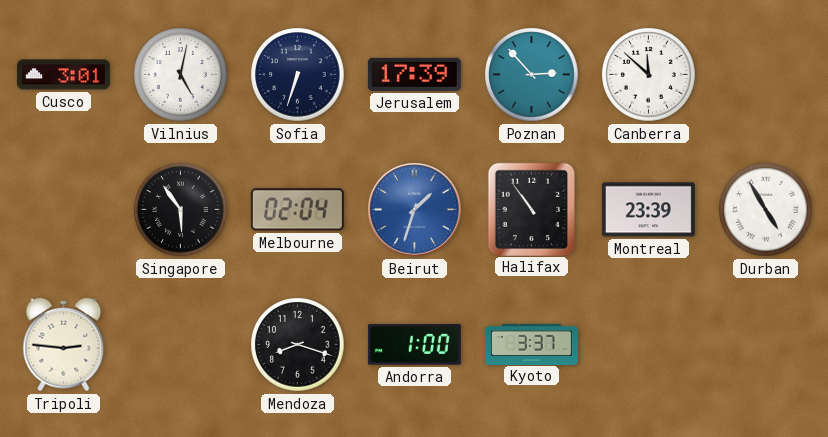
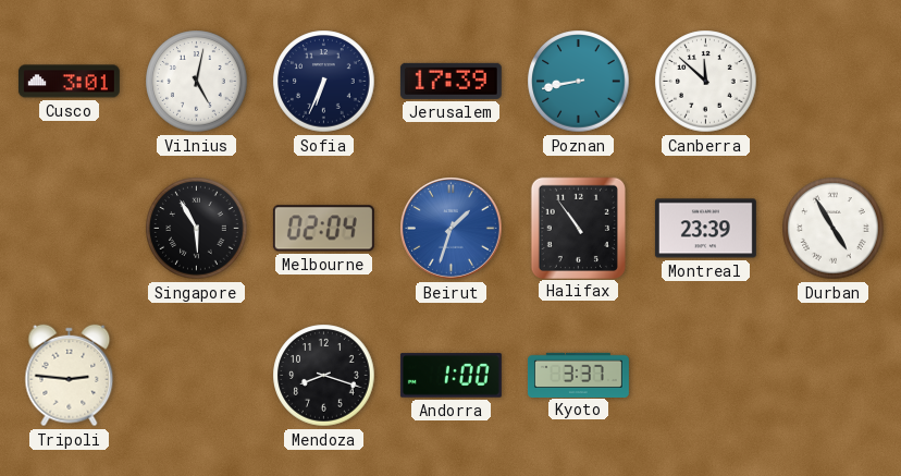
Sofia: 6:33 -> 6:34 (324, 82)
Poznan: 2:53 -> 8:43 (579, 82)
Singapore: 5:54 -> 5:55 (197, 229)
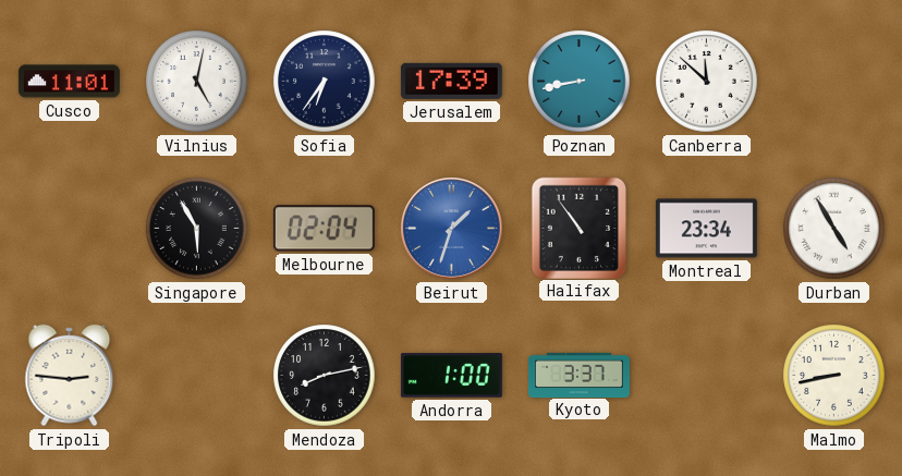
Cusco: 3:01 -> 11:01 (69, 82)
Sofia: 6:34 -> 6:36 (325, 82)
Montreal: 23:39 -> 23:34 (706, 229)
Mendoza: 8:18 -> 8:13 (325, 376)
Malmo: none -> 8:43 (834, 376)
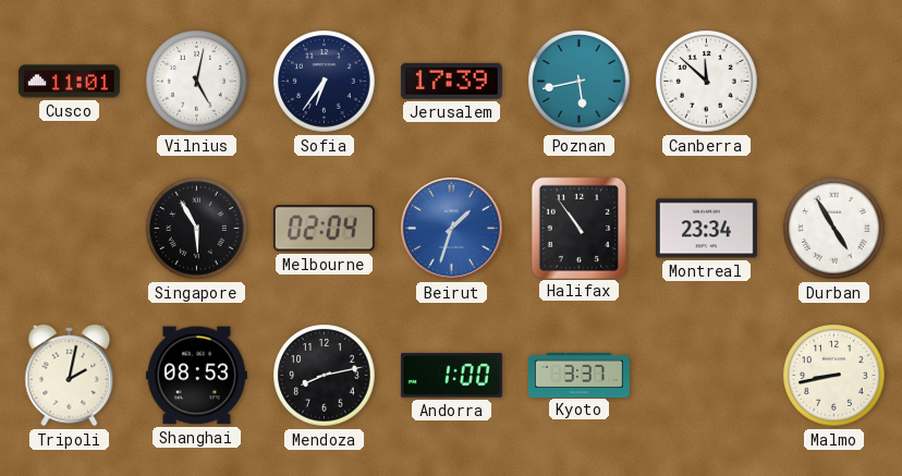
Poznan: 8:43 -> 5:43 (580, 82)
Tripoli: 2:46 -> 2:02 (70, 376)
Shanghai: none -> 08:53 (196, 376)
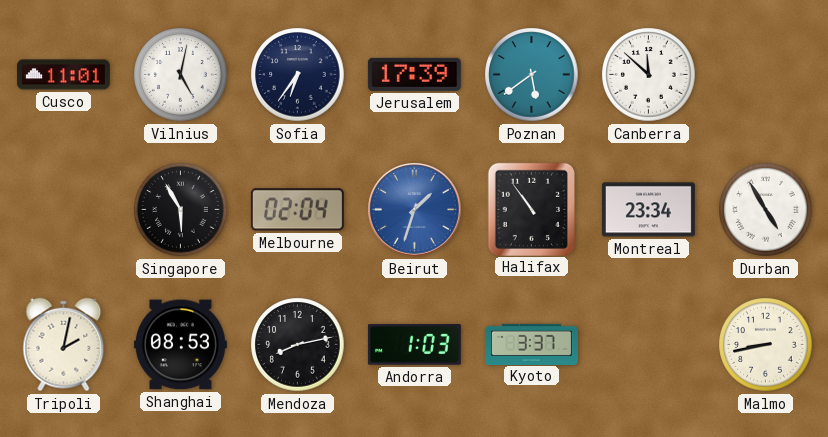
Poznan: 5:43 -> 5:39 (532, 75)
Andorra: 1:00 -> 1:03 (414, 345)
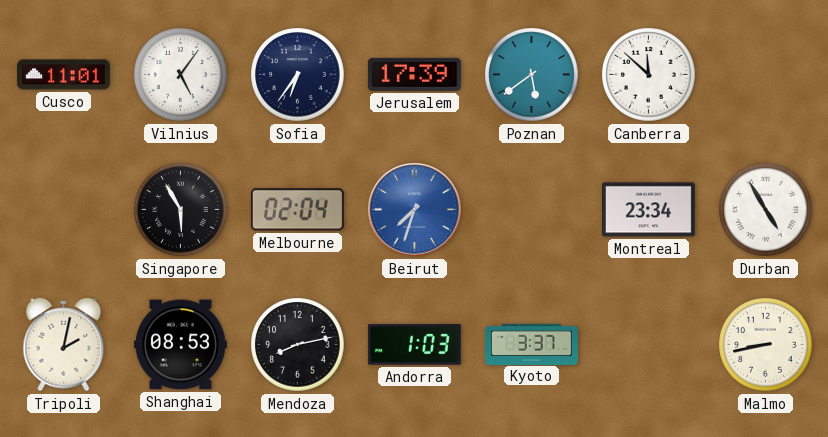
Vilnius: 5:02 -> 5:06 (181, 75)
Beirut: 1:33 -> 7:33 (415, 210)
Halifax: 10:54 -> none (531, 209)
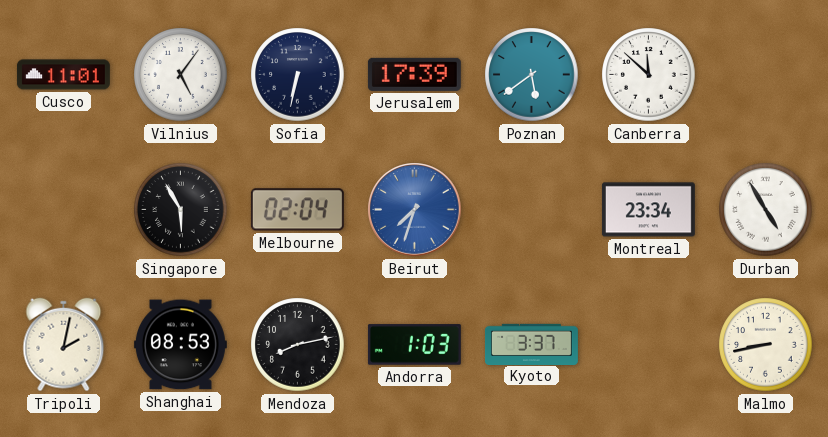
Sofia: 6:36 -> 6:32 (298, 75)
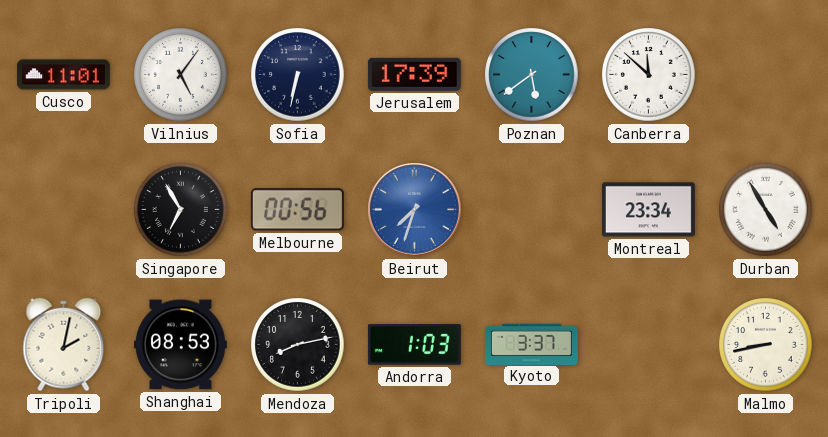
Singapore: 5:55 -> 6:55 (181, 210)
Melbourne: 02:04 -> 00:56 (297, 210)
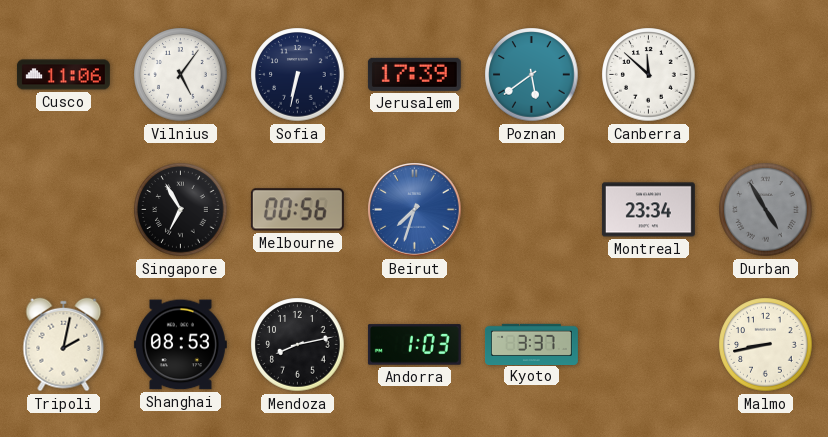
Cusco: 11:01 -> 11:06 (63, 75)
Durban dial: white -> grey (766, 210)
